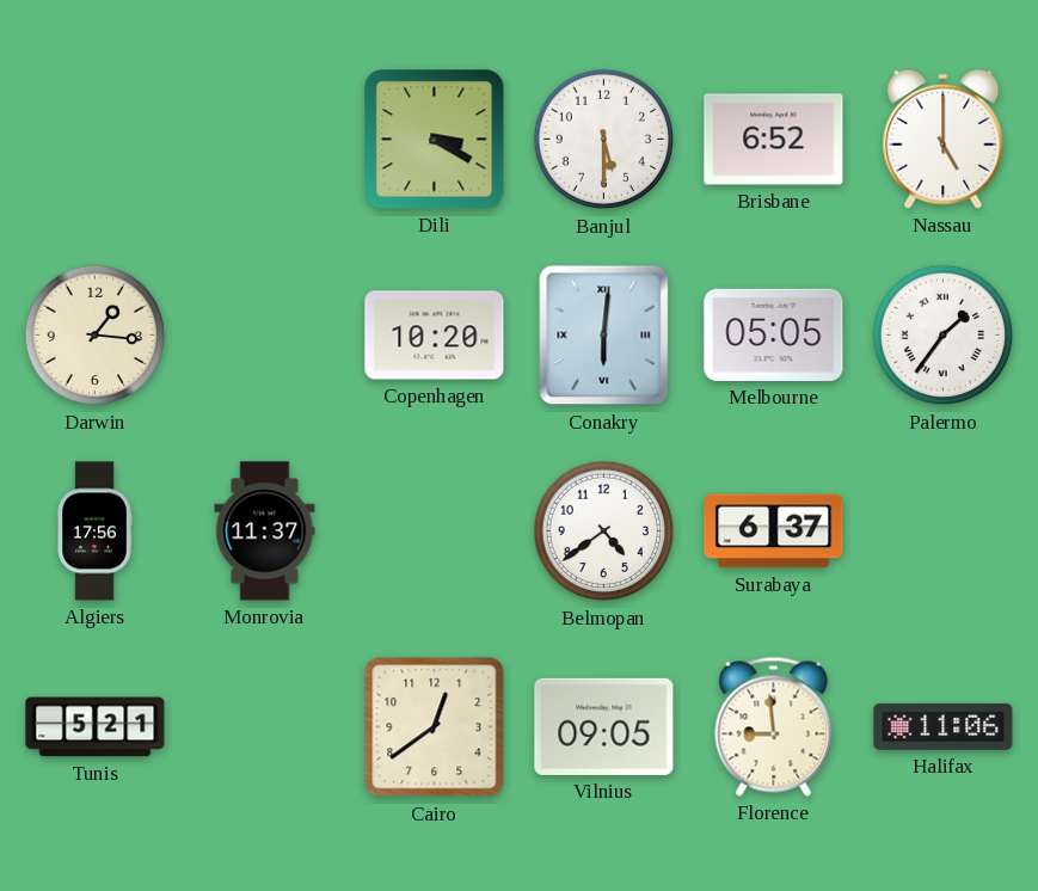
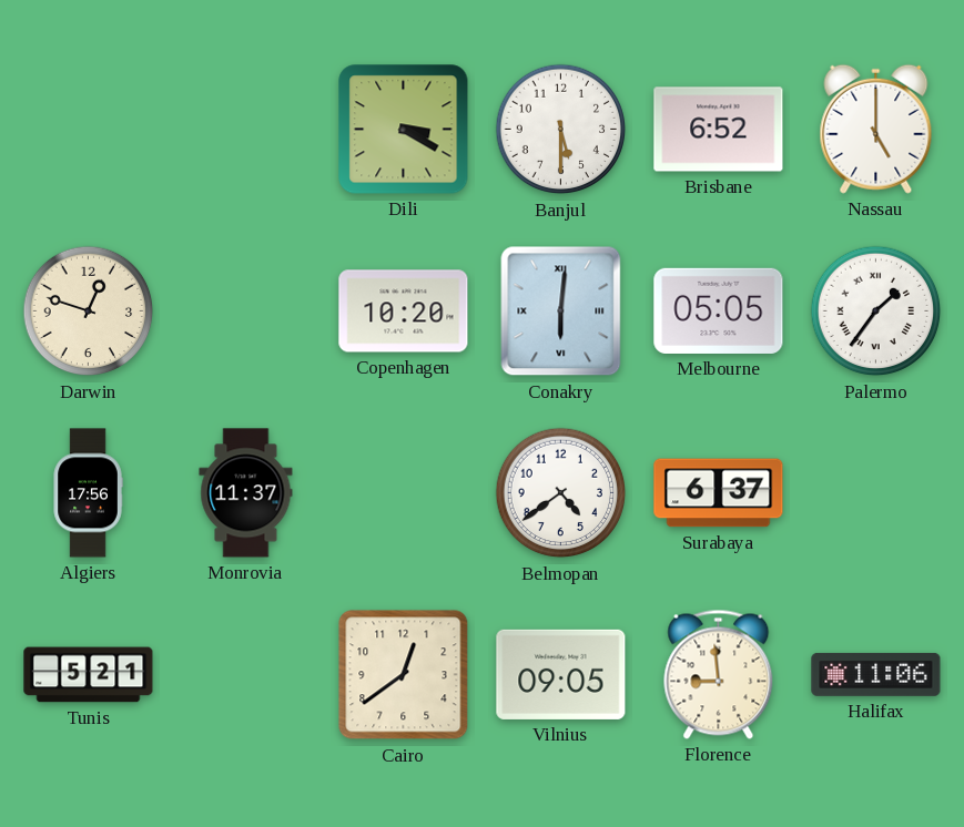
Darwin: 1:16 -> 12:48 (89, 312)
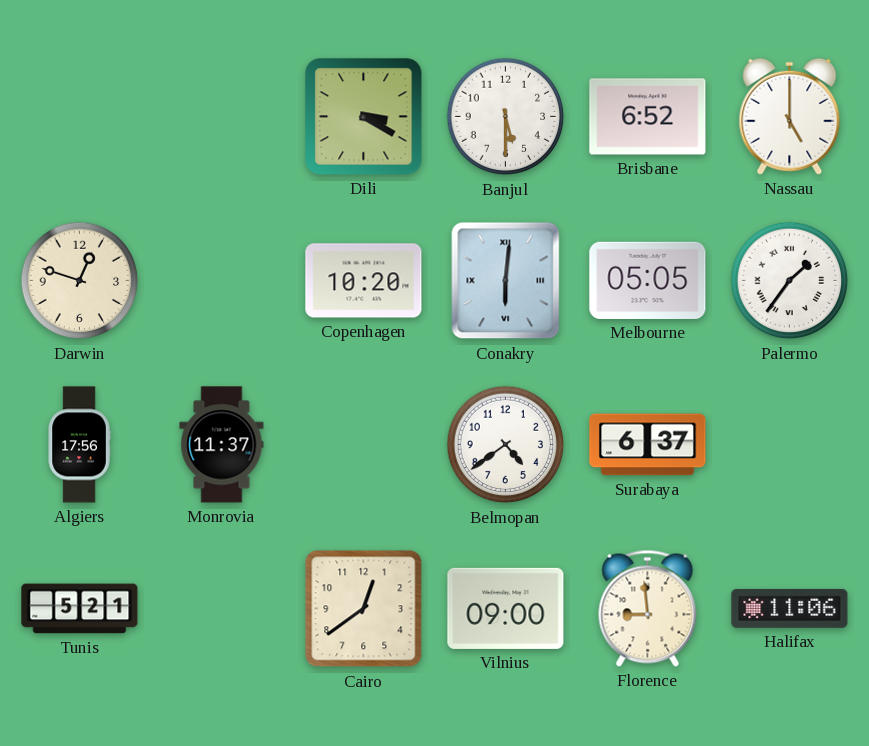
Vilnius: 09:05 -> 09:00 (506, 608)
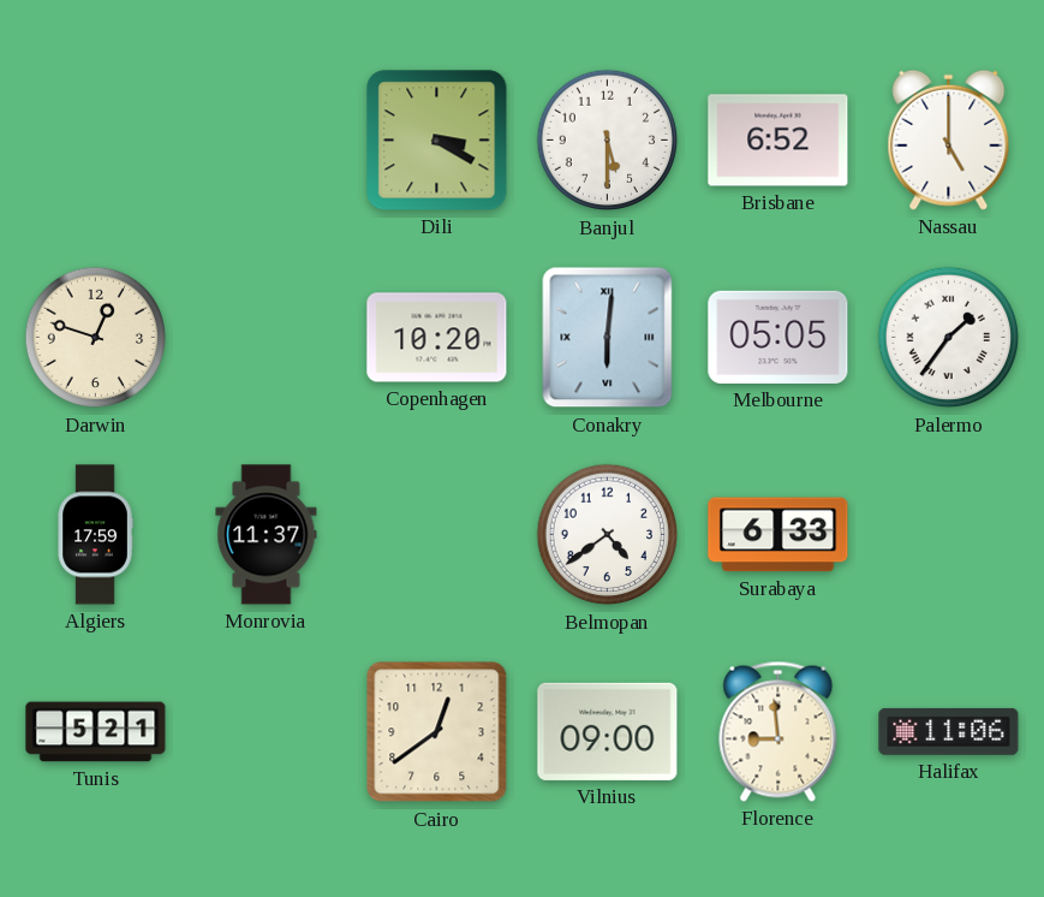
Algiers: 17:56 -> 17:59 (95, 535)
Surabaya: 6:37 -> 6:33 (778, 535)
